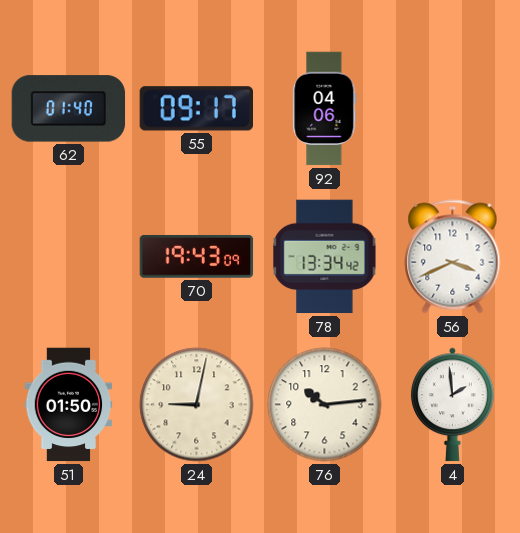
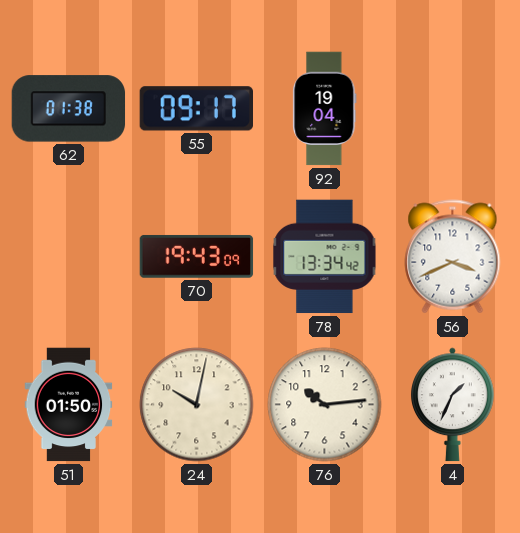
62: 01:40 -> 01:38 (69, 109)
92: 04:06 -> 19:04 (325, 109)
24: 9:02 -> 10:02 (197, 405)
4: 1:59 -> 1:34 (453, 405)
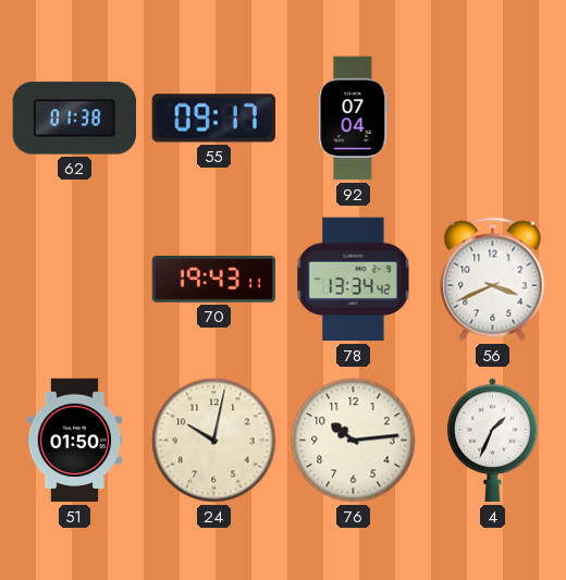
92: 19:04 -> 07:04 (354, 119)
70: 19:43:09 -> 19:43:11 (214, 280)
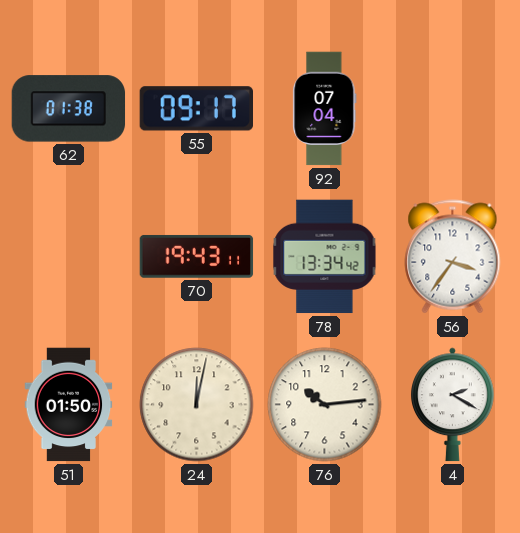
56: 3:41 -> 3:36 (453, 257)
24: 10:02 -> 12:02 (197, 405)
4: 1:34 -> 2:20 (453, 405)
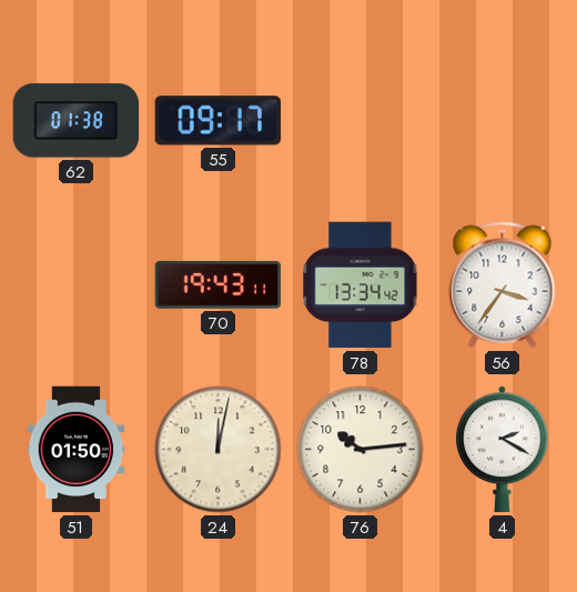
92: 07:04 -> none (325, 109)
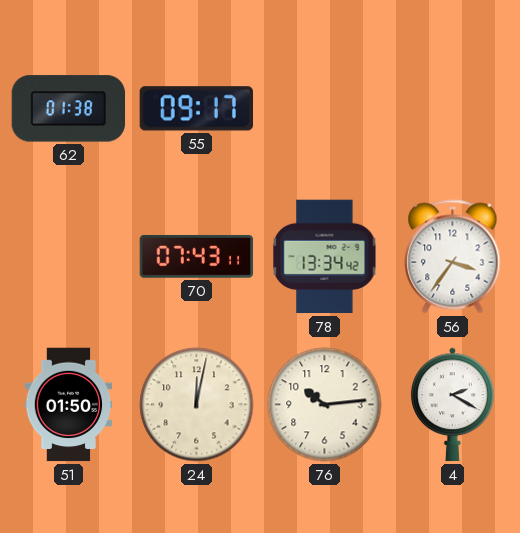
70: 19:43 -> 07:43 (197, 257)
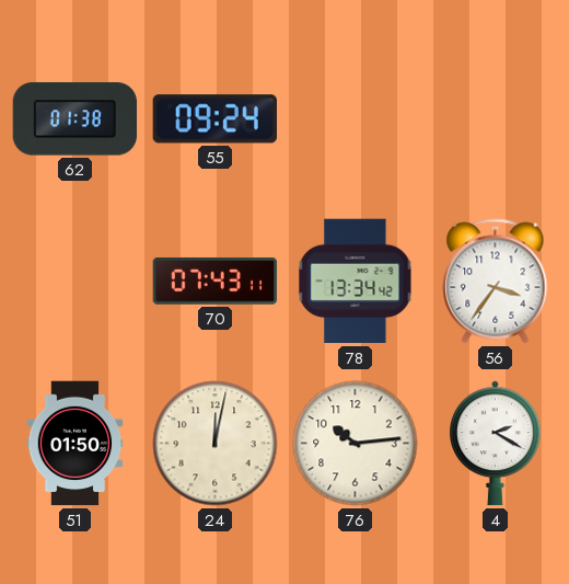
55: 09:17 -> 09:24 (214, 119)
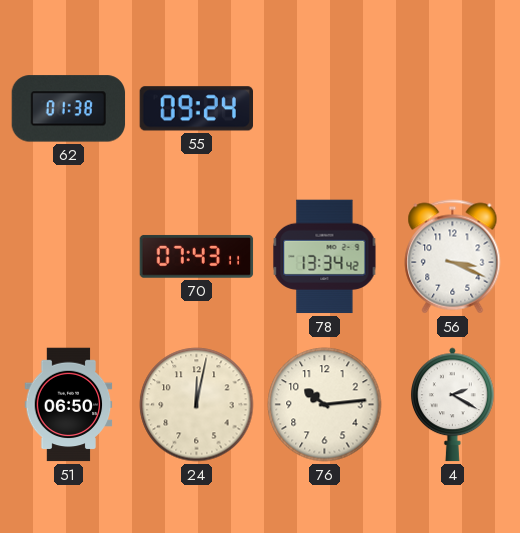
56: 3:36 -> 3:19 (453, 257)
51: 01:50 -> 06:50 (69, 405)
